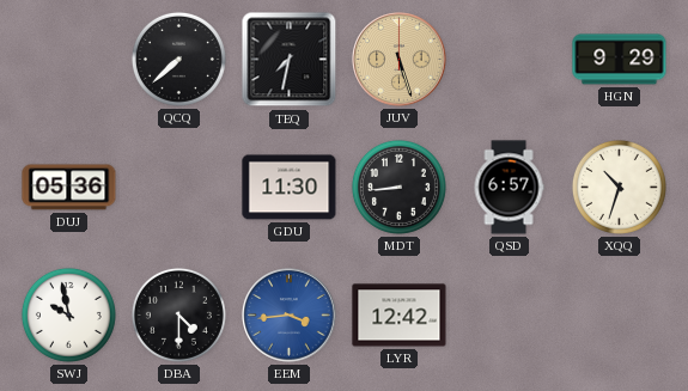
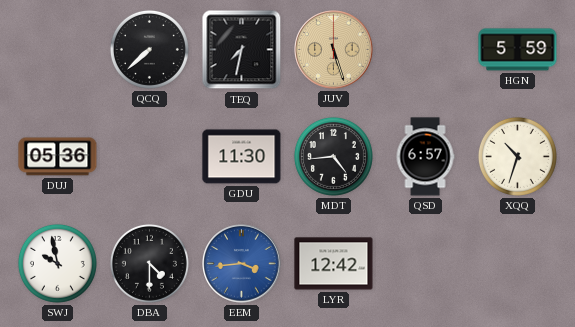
HGN: 9:29 -> 5:59 (518, 50)
MDT: 8:44 -> 4:44 (333, 156)
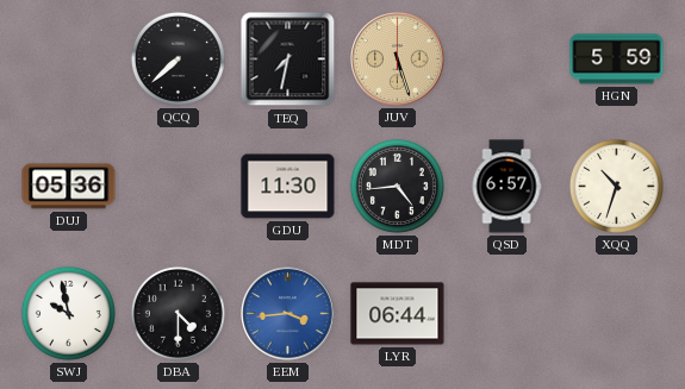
LYR: 12:42 -> 06:44 (398, 314)
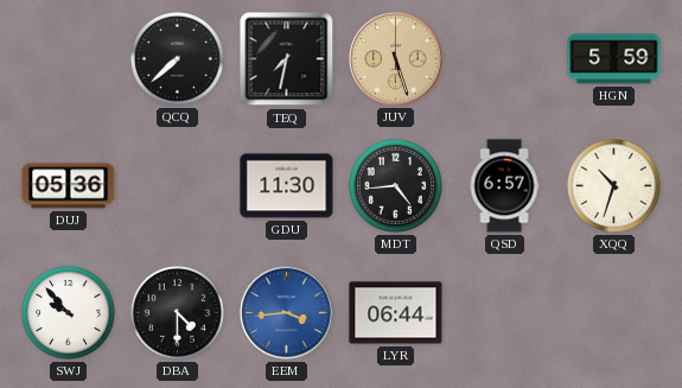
SWJ: 9:58 -> 9:53 (68, 312)
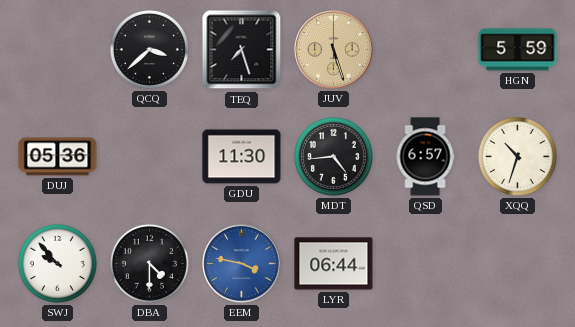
QCQ: 7:38 -> 3:38 (149, 49)
TEQ: 7:32 -> 7:27 (242, 50)
EEM: 3:44 -> 3:47 (242, 264)
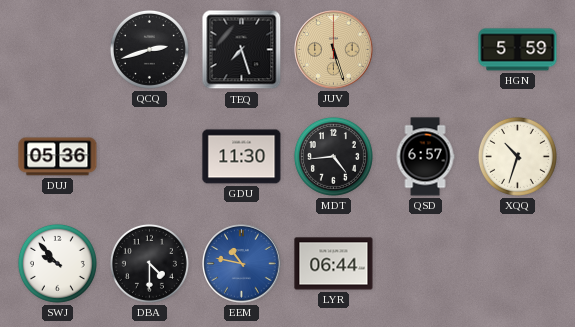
QCQ: 3:38 -> 2:42 (149, 49)
EEM: 3:47 -> 10:47 (242, 264)
